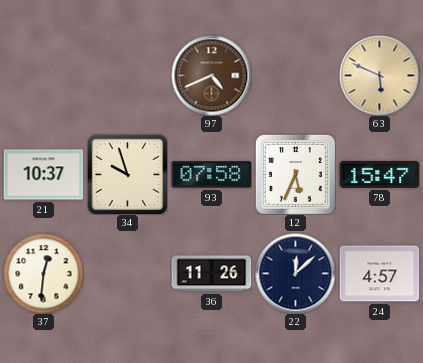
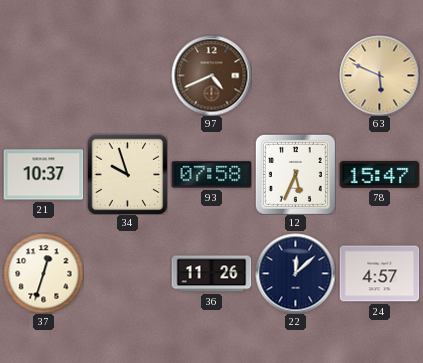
37: 12:31 -> 12:33 (43, 273)
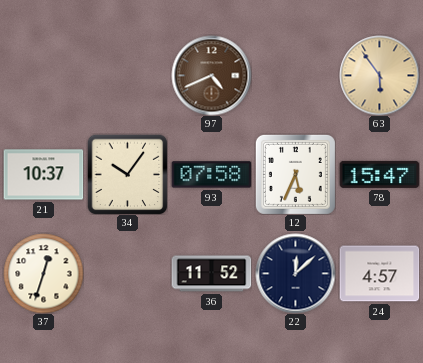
63: 5:49 -> 5:54 (379, 75)
34: 9:57 -> 10:06 (127, 174)
36: 11:26 -> 11:52 (211, 274)
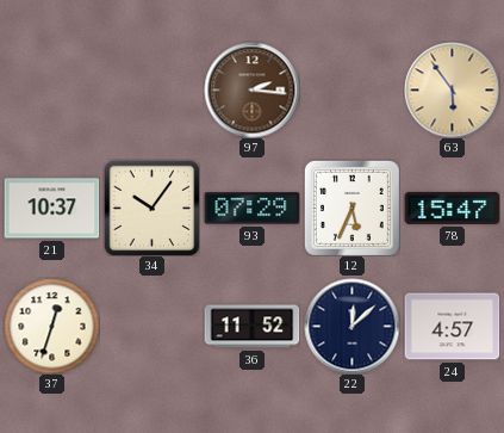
97: 4:41 -> 2:16 (251, 89)
93: 07:58 -> 07:29 (251, 209)
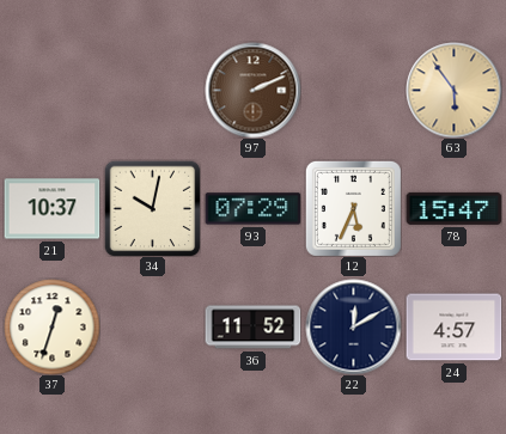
97: 2:16 -> 2:11 (252, 90)
34: 10:06 -> 10:02 (152, 208)
22: 12:08 -> 12:10 (353, 326)
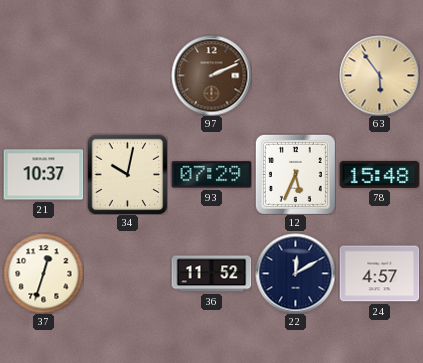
78: 15:47 -> 15:48 (379, 174)
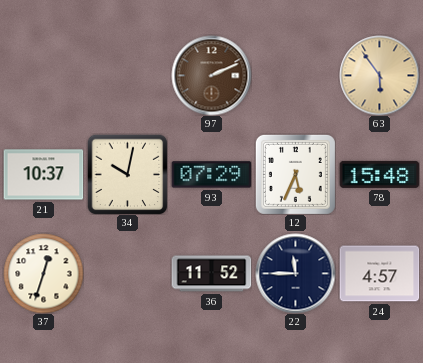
22: 12:10 -> 11:45 (295, 273)
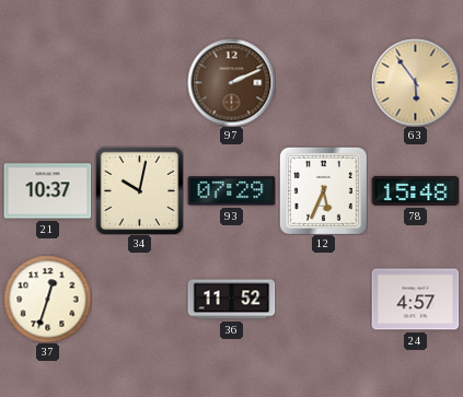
22: 11:45 -> none (295, 273)
